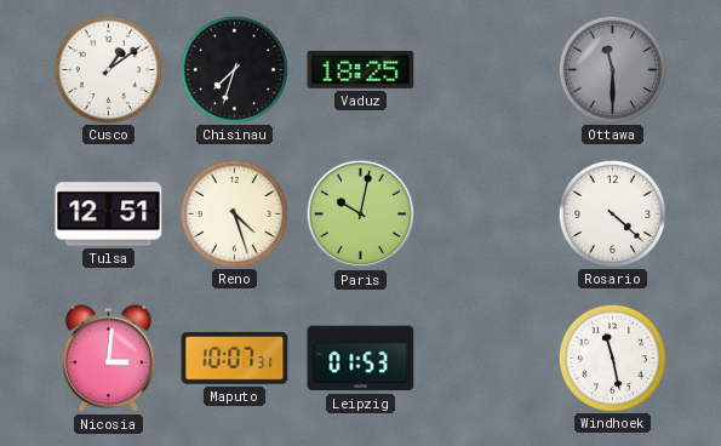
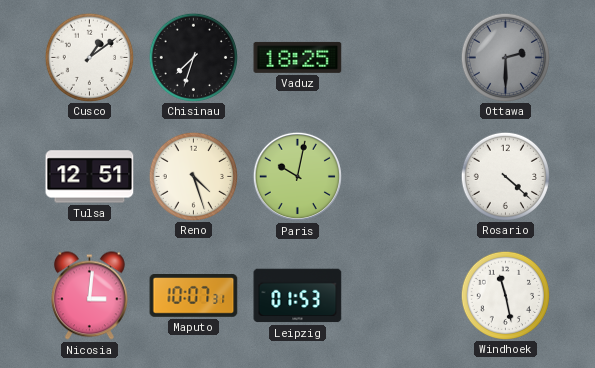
Ottawa: 11:30 -> 2:30 (505, 57)
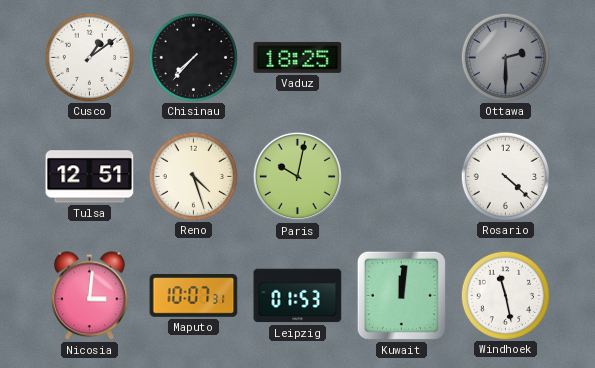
Chisinau: 7:33 -> 7:37 (193, 57)
Kuwait: none -> 12:01 (401, 295)
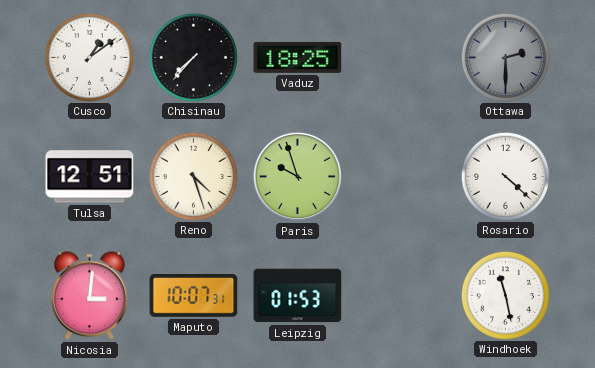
Paris: 10:02 -> 9:57 (297, 176)
Kuwait: 12:01 -> none (401, 295)
